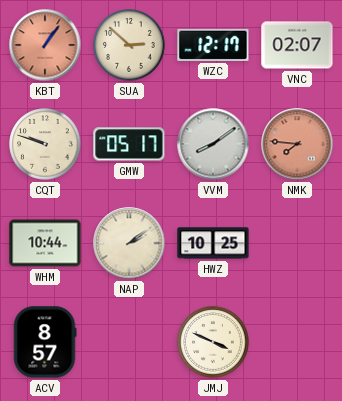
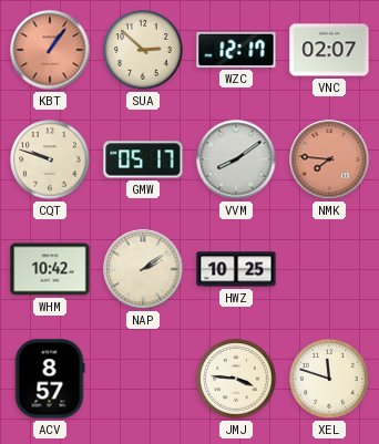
WHM: 10:44 -> 10:42 (50, 269)
JMJ: 3:49 -> 3:46 (236, 379)
XEL: none -> 11:48 (329, 379)
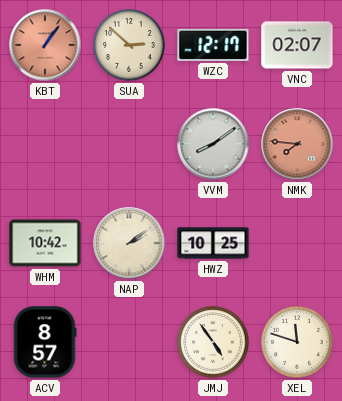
CQT: 9:48 -> none (50, 159)
GMW: 05:17 -> none (143, 159)
JMJ: 3:46 -> 4:54 (213, 342)
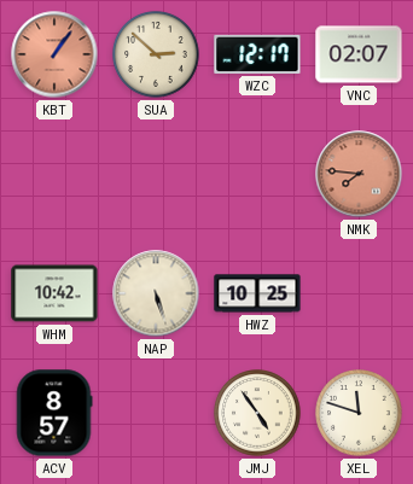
VVM: 8:09 -> none (213, 144)
NAP: 2:09 -> 5:27 (156, 293)
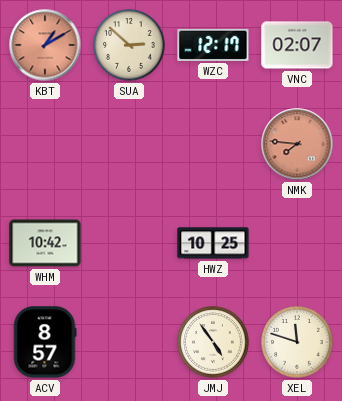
KBT: 1:06 -> 1:10 (45, 45)
NAP: 5:27 -> none (156, 293)
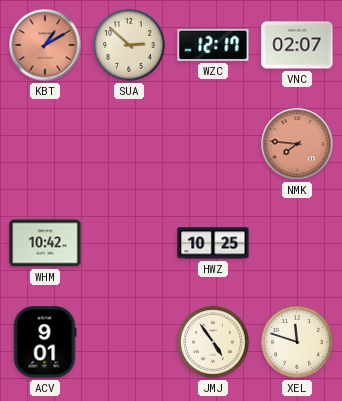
ACV: 8:57 -> 9:01 (45, 342)
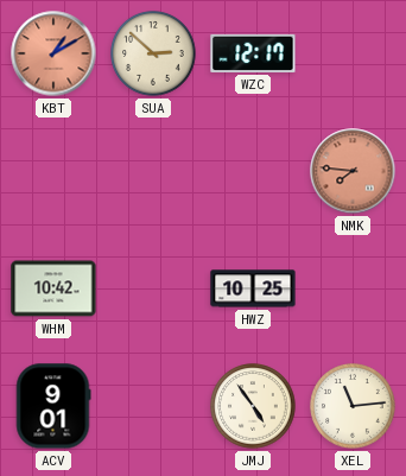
VNC: 02:07 -> none (297, 45)
XEL: 11:48 -> 11:14 (353, 406)
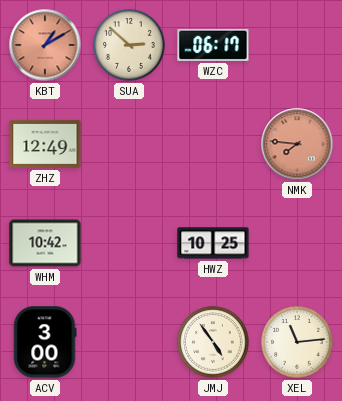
WZC: 12:17 -> 06:17 (213, 45)
ZHZ: none -> 12:49 (45, 144)
ACV: 9:01 -> 3:00 (45, 342)
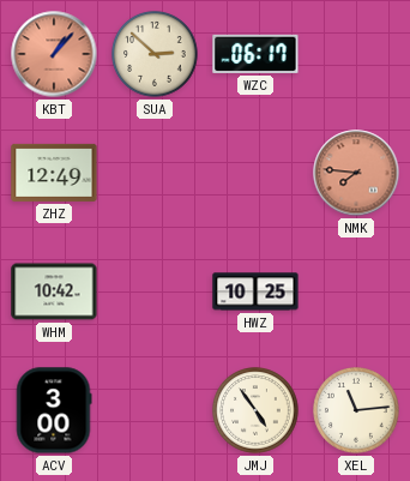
KBT: 1:10 -> 1:07 (54, 54)
